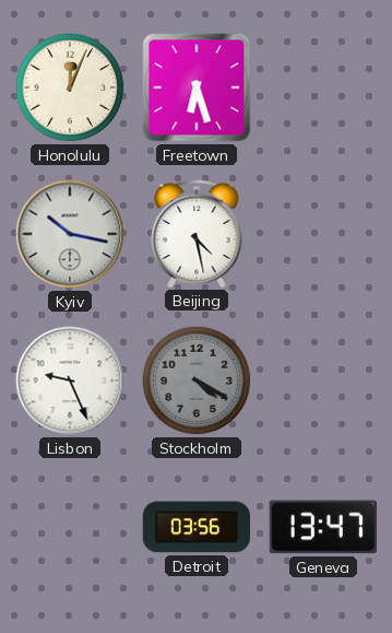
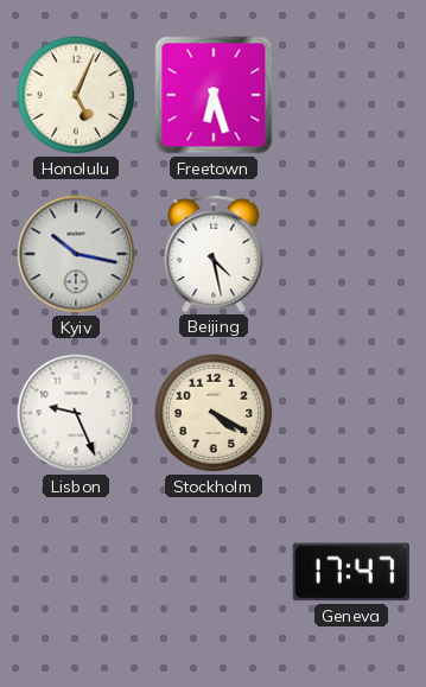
Honolulu: 12:04 -> 5:04 (76, 95)
Stockholm dial: grey -> cream (214, 413)
Detroit: 03:56 -> none (197, 527)
Geneva: 13:47 -> 17:47 (350, 572)
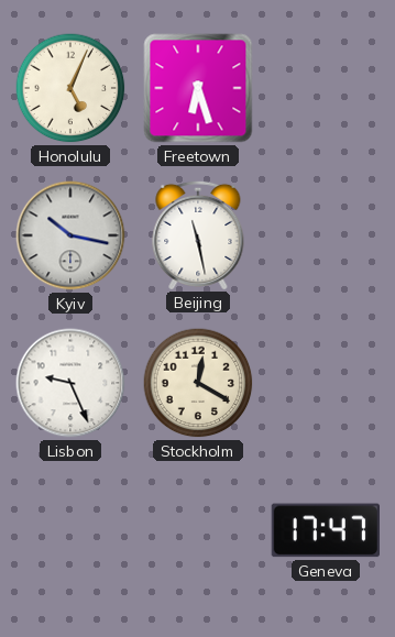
Beijing: 4:28 -> 11:28 (198, 234)
Stockholm: 4:20 -> 12:20 (198, 383)
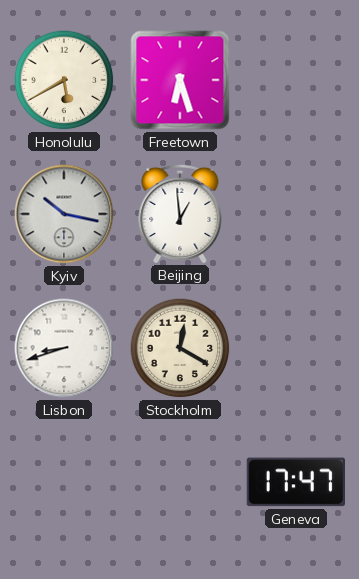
Honolulu: 5:04 -> 5:40 (64, 80)
Beijing: 11:28 -> 12:59 (180, 213)
Lisbon: 9:26 -> 8:42 (64, 348)
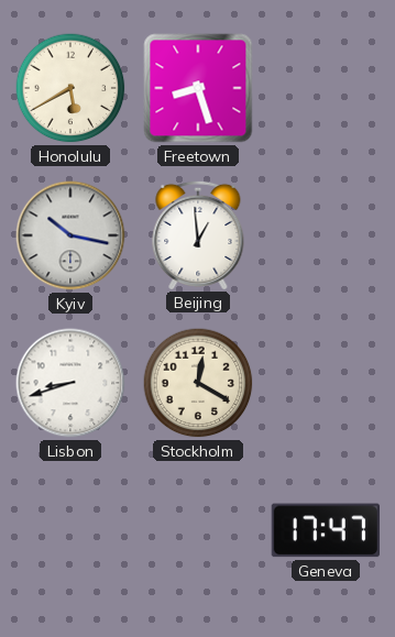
Freetown: 6:27 -> 8:27 (198, 88)
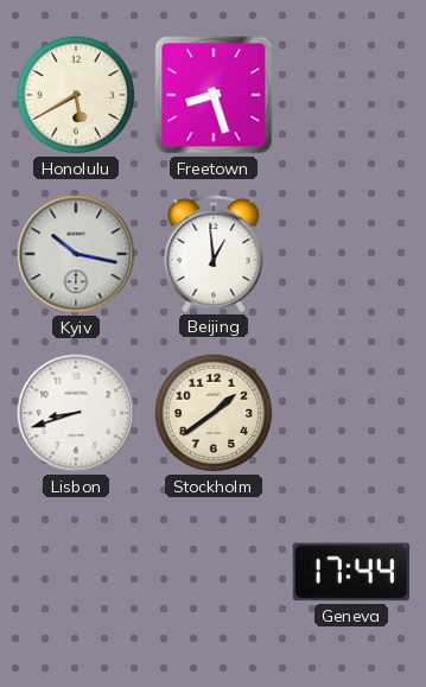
Stockholm: 12:20 -> 1:39 (214, 413)
Geneva: 17:47 -> 17:44 (350, 572)
